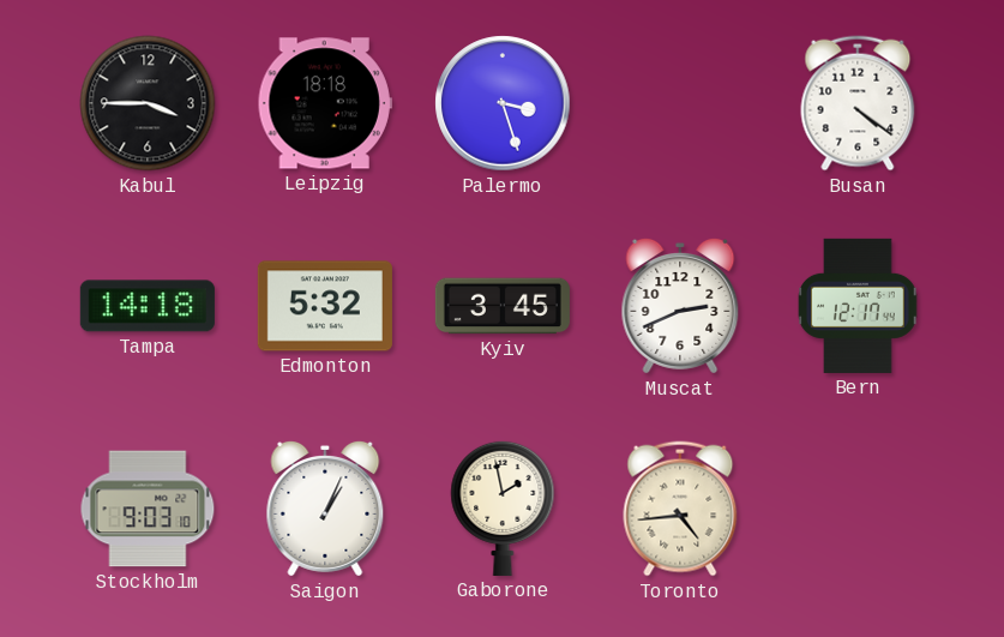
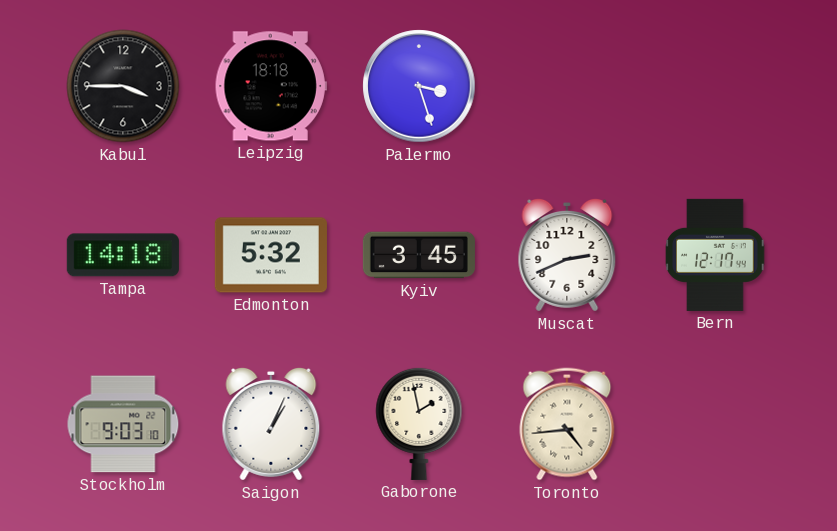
Busan: 4:21 -> none (858, 103)
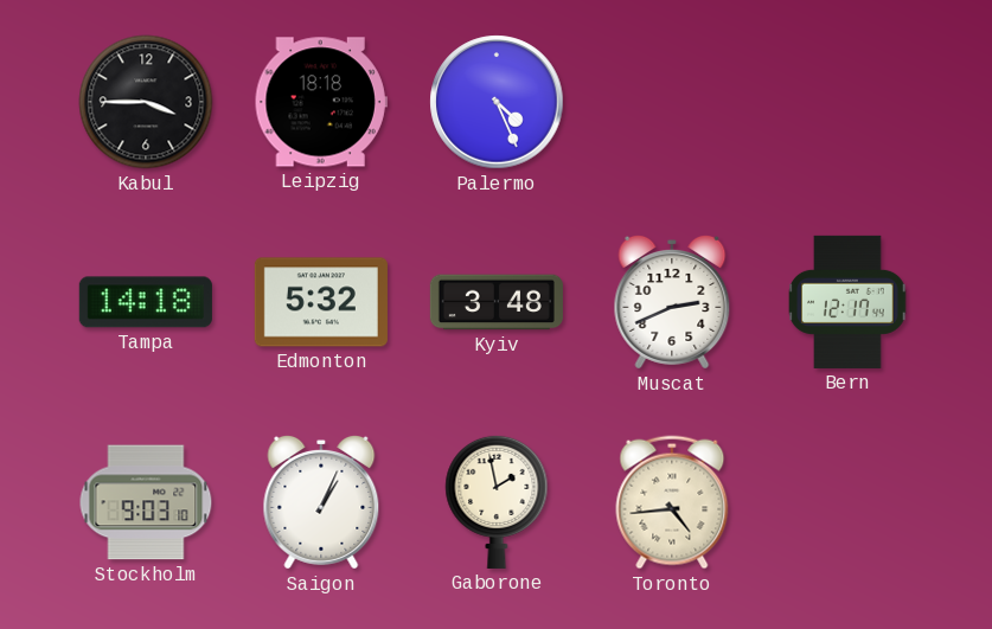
Palermo: 3:27 -> 4:26 (497, 102)
Kyiv: 3:45 -> 3:48 (497, 302)
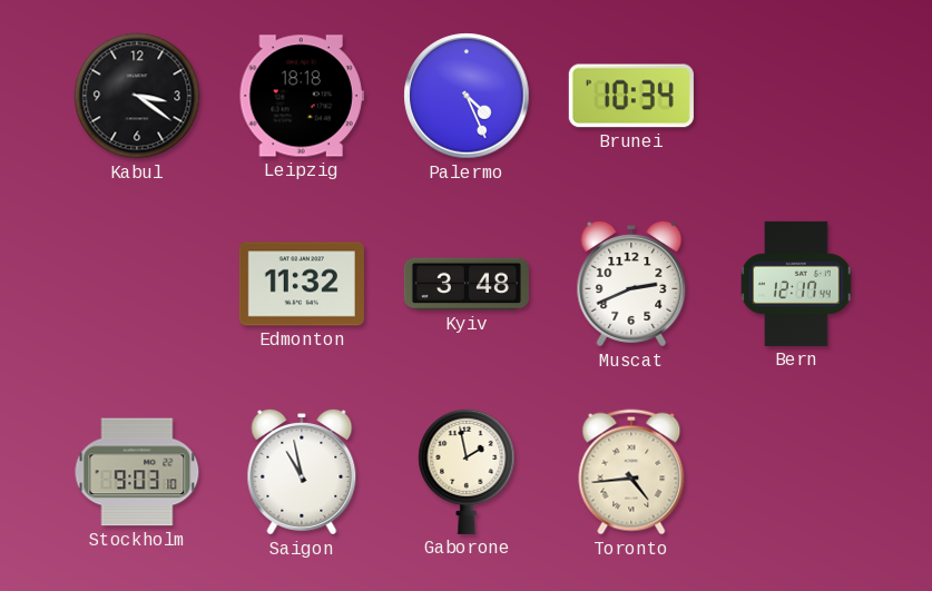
Kabul: 3:45 -> 3:21 (137, 96)
Brunei: none -> 10:34 (631, 96)
Tampa: 14:18 -> none (146, 302)
Edmonton: 5:32 -> 11:32 (302, 284)
Saigon: 1:04 -> 10:58 (302, 472)
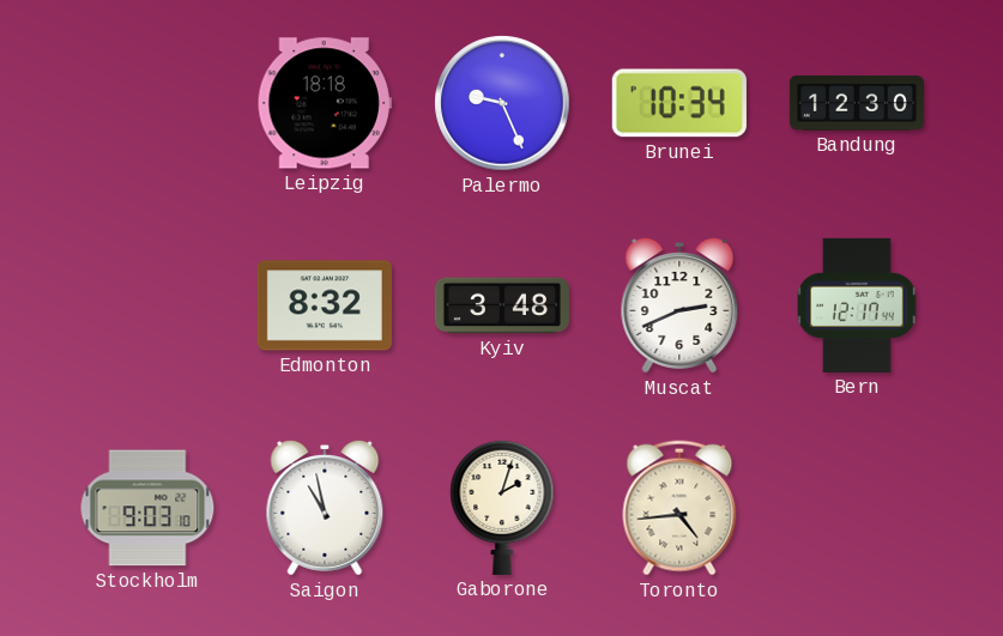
Kabul: 3:21 -> none (137, 96)
Palermo: 4:26 -> 9:26 (502, 103)
Bandung: none -> 12:30 (857, 103)
Edmonton: 11:32 -> 8:32 (325, 305)
Gaborone: 1:58 -> 2:03 (502, 507)
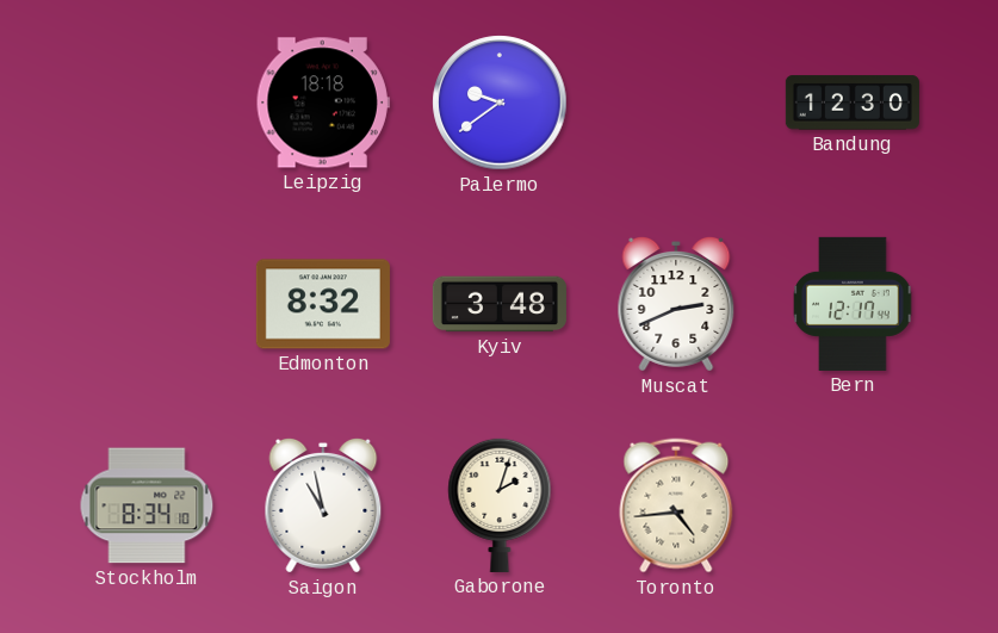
Palermo: 9:26 -> 9:39 (500, 103)
Brunei: 10:34 -> none (679, 103)
Stockholm: 9:03 -> 8:34 (147, 505)
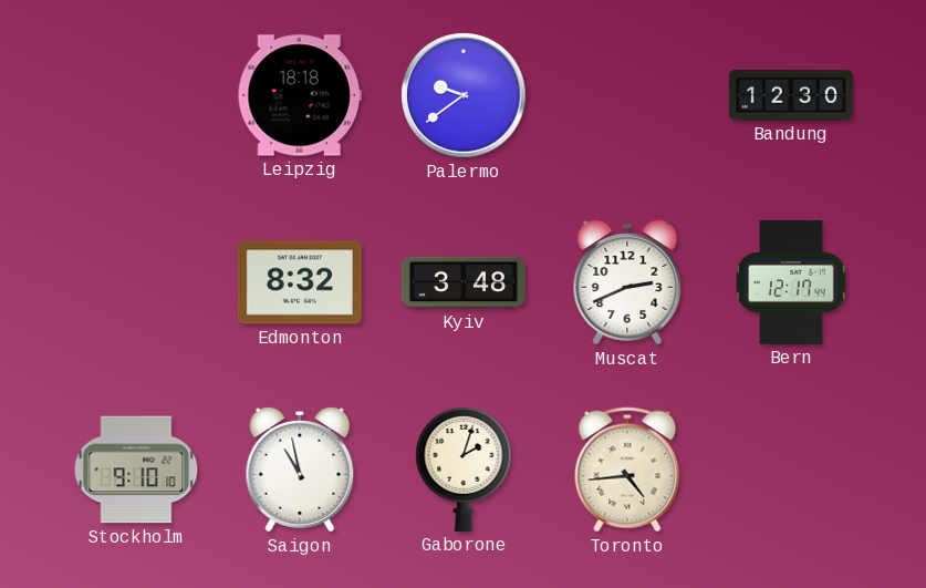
Stockholm: 8:34 -> 9:10 (136, 470)
